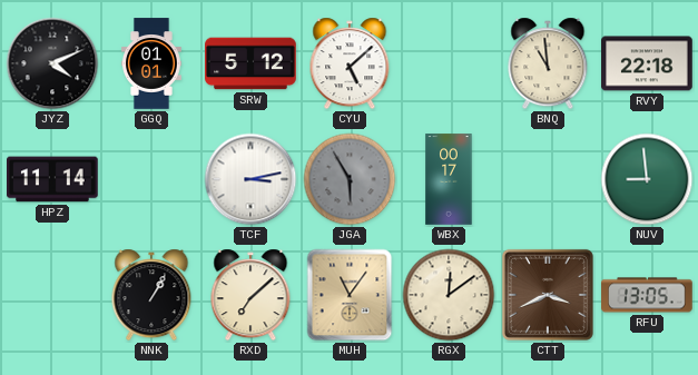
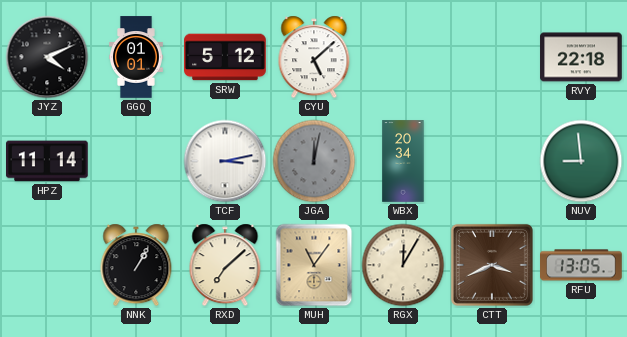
BNQ: 10:59 -> none (548, 63)
JGA: 5:55 -> 12:02 (314, 161)
WBX: 00:17 -> 20:34 (403, 161)
RGX: 12:09 -> 12:05 (403, 265)
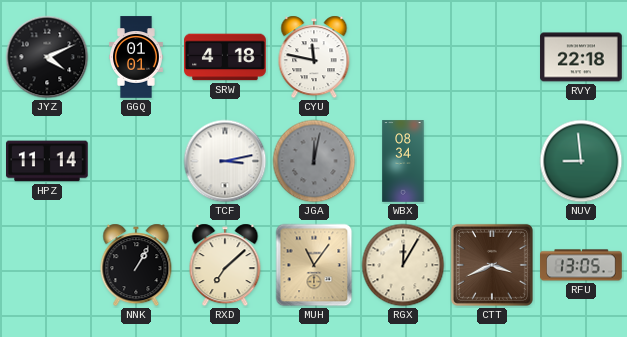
SRW: 5:12 -> 4:18 (225, 57)
CYU: 5:08 -> 11:47 (314, 57)
WBX: 20:34 -> 08:34 (403, 161)
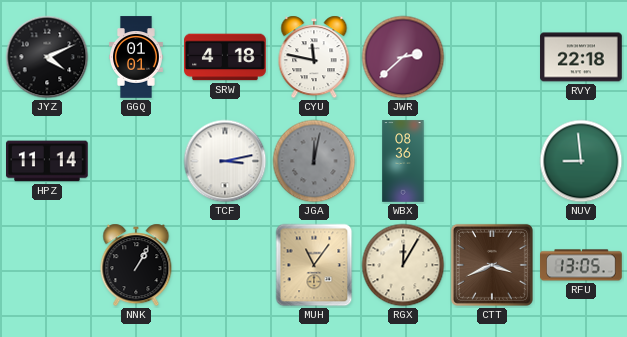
JWR: none -> 2:38 (403, 57)
WBX: 08:34 -> 08:36 (403, 161)
RXD: 7:08 -> none (225, 265)
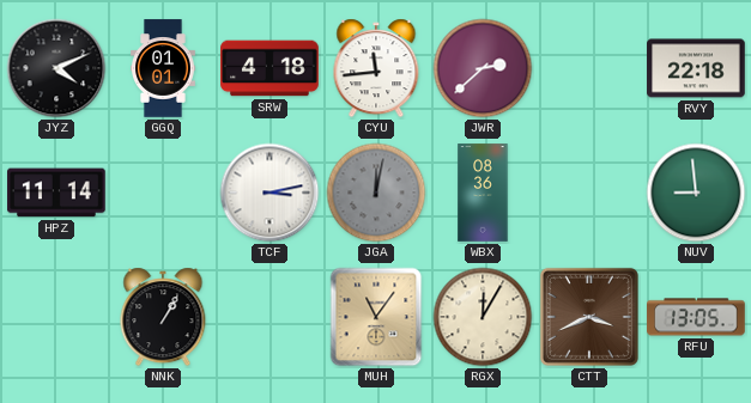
CYU: 11:47 -> 11:44 (376, 68)
